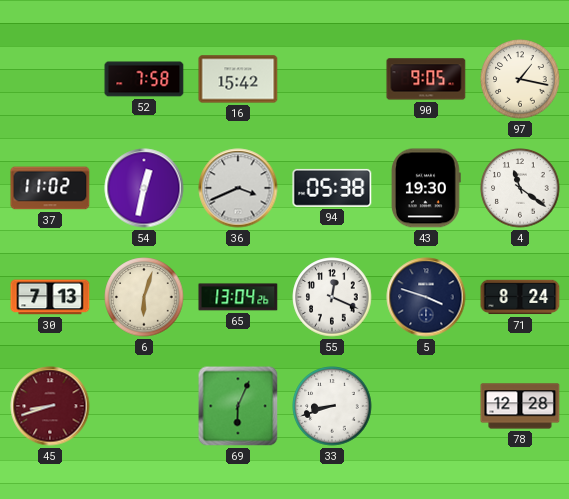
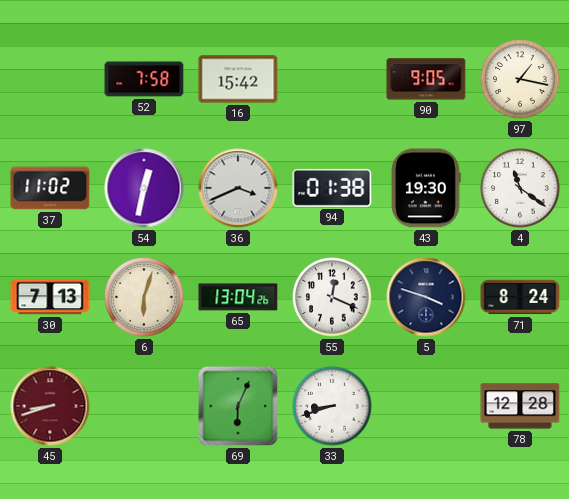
94: 05:38 -> 01:38 (332, 188)
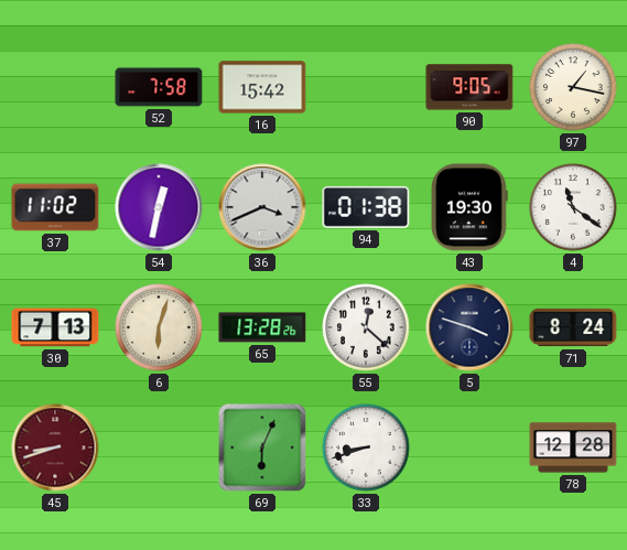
65: 13:04 -> 13:28 (262, 327)
55: 12:19 -> 12:22 (366, 327)
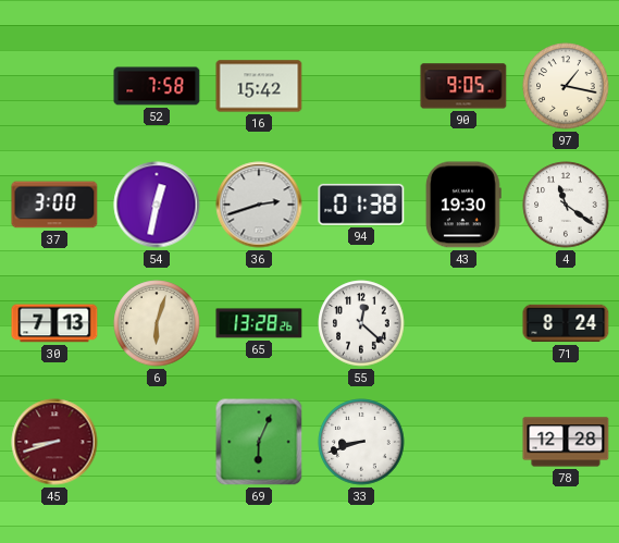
37: 11:02 -> 3:00 (54, 205)
36: 3:41 -> 2:42 (259, 205)
5: 3:48 -> none (469, 327)
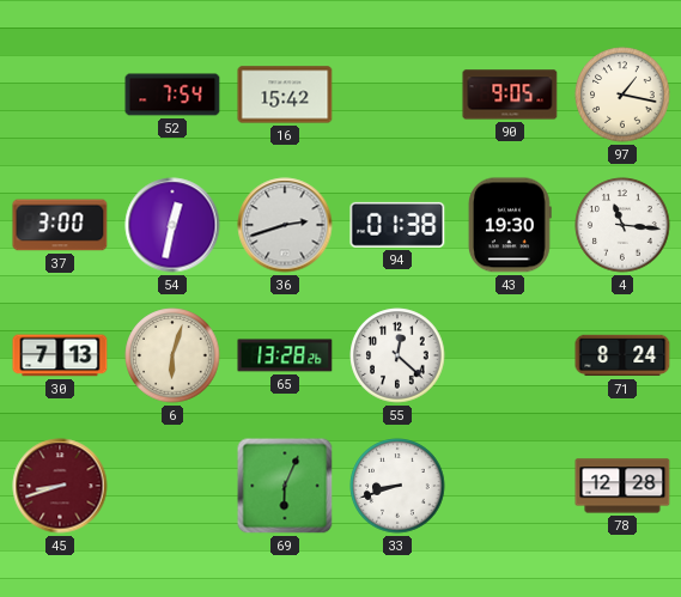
52: 7:58 -> 7:54 (172, 95)
4: 11:21 -> 11:16 (622, 225)
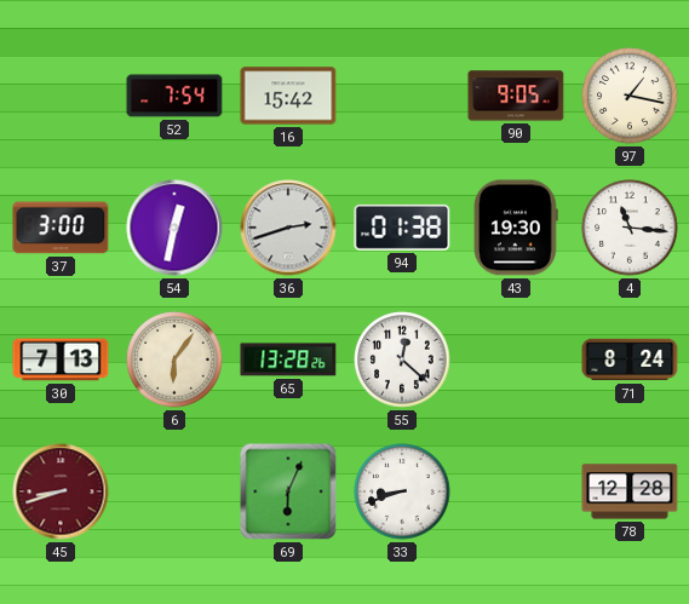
6: 6:03 -> 6:06 (174, 359)
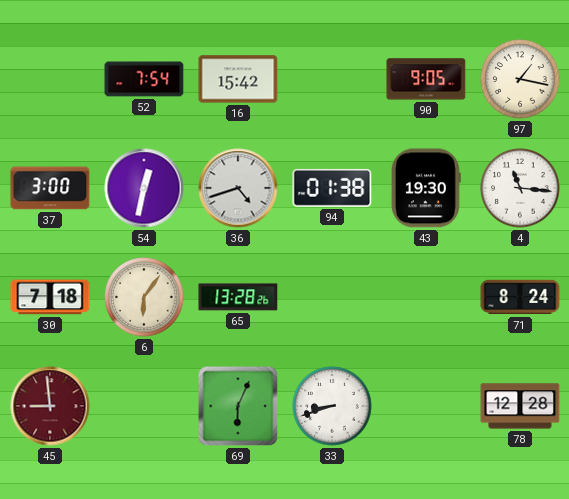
36: 2:42 -> 4:42 (238, 188)
30: 7:13 -> 7:18 (50, 297)
55: 12:22 -> none (402, 359)
45: 8:42 -> 8:59 (50, 406)
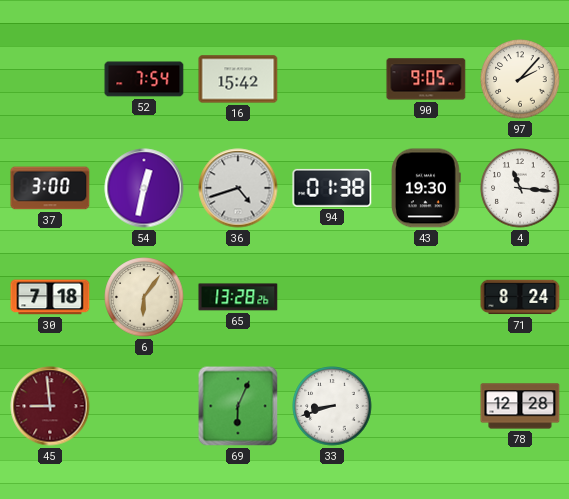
97: 1:17 -> 2:07 (520, 79)
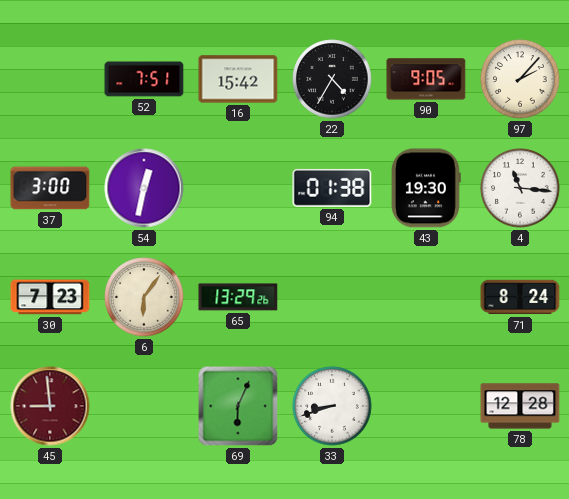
52: 7:54 -> 7:51 (144, 79)
22: none -> 4:35 (332, 79)
36: 4:42 -> none (238, 188)
30: 7:18 -> 7:23 (50, 297)
65: 13:28 -> 13:29 (238, 297)
